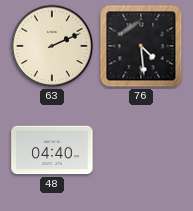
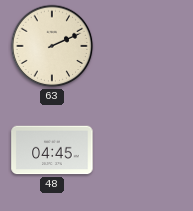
76: 4:29 -> none (141, 46)
48: 04:40 -> 04:45 (52, 150)
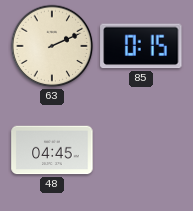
85: none -> 0:15 (141, 46)
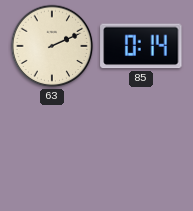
85: 0:15 -> 0:14 (141, 46)
48: 04:45 -> none (52, 150)
